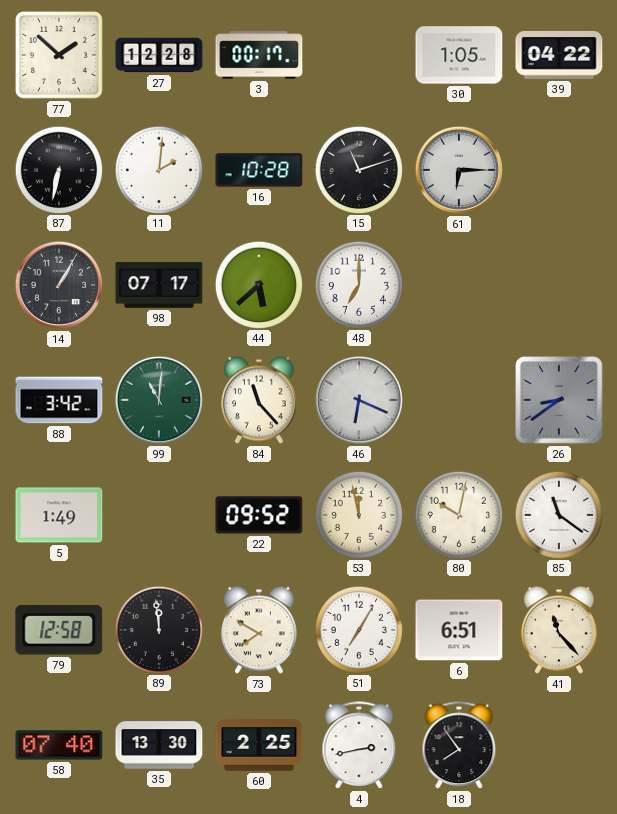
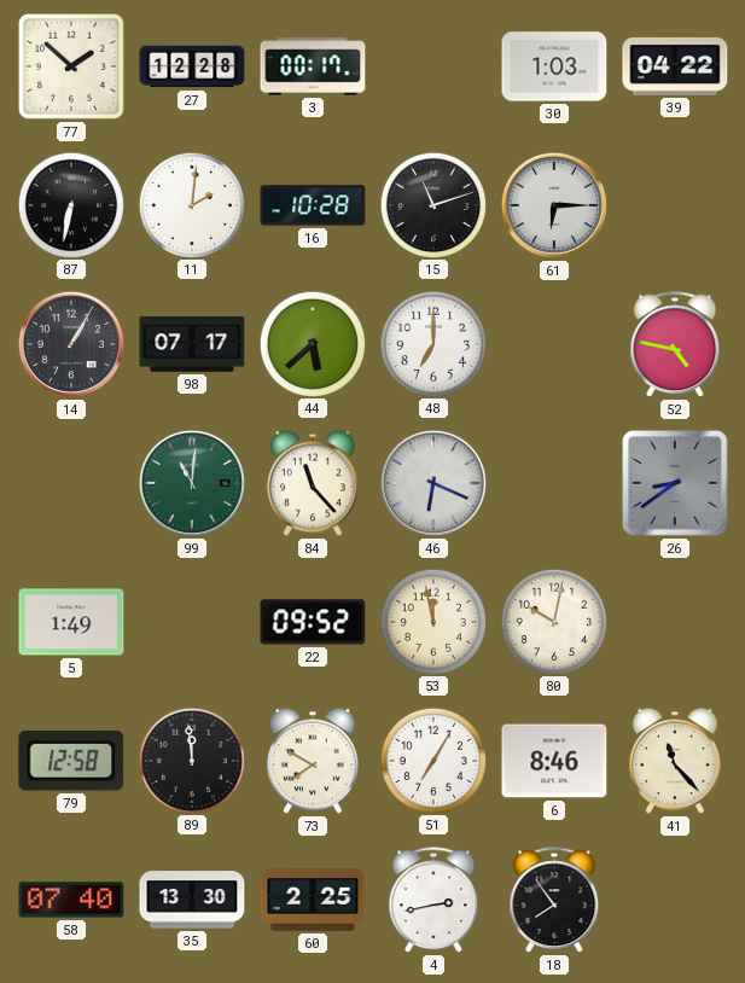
30: 1:05 -> 1:03 (554, 66)
52: none -> 4:47 (675, 345)
88: 3:42 -> none (59, 400)
85: 11:21 -> none (558, 514)
6: 6:51 -> 8:46 (554, 761)
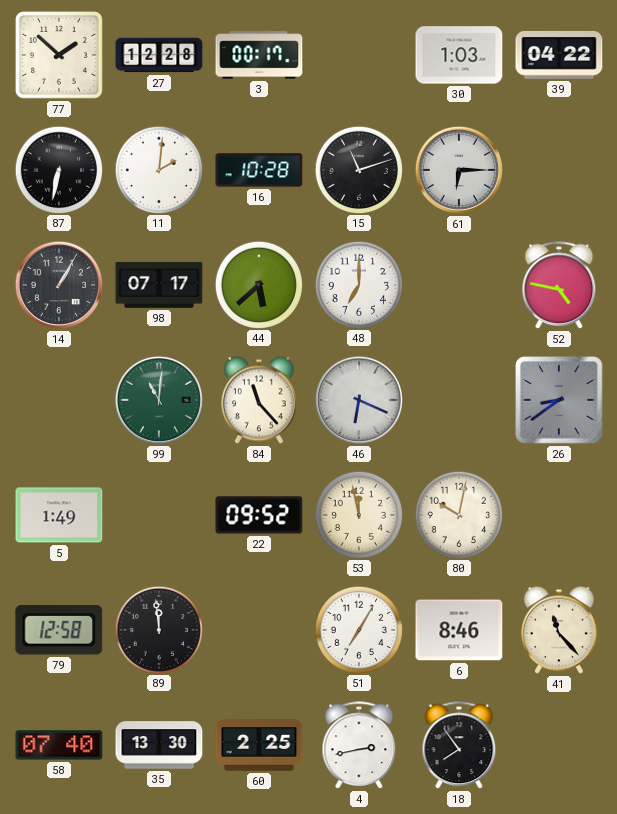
73: 7:50 -> none (314, 761)
